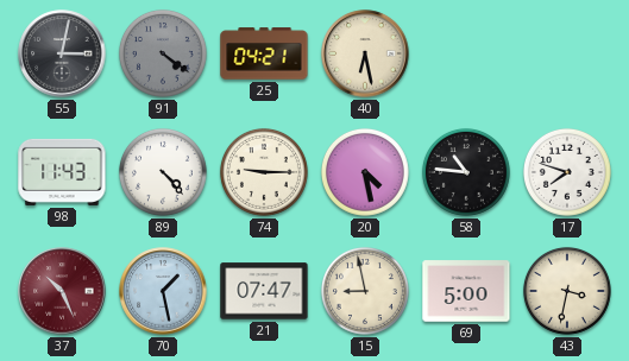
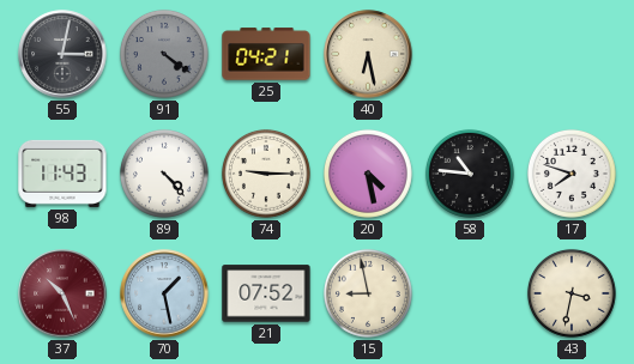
21: 07:47 -> 07:52 (266, 293)
69: 5:00 -> none (466, 291)
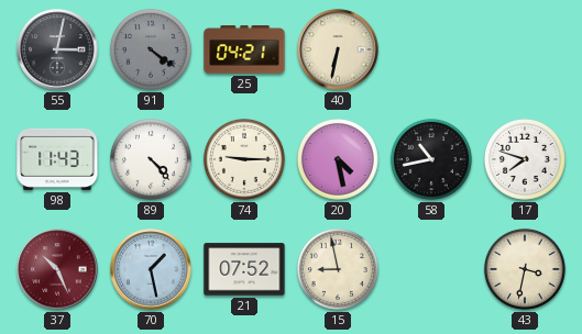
40: 6:28 -> 6:32 (338, 49)
58: 10:46 -> 10:43 (431, 159)
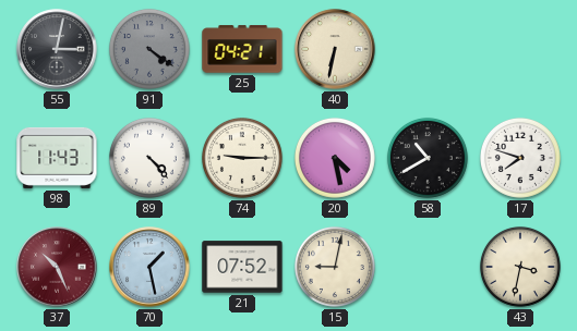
58: 10:43 -> 10:40 (428, 158)
15: 8:58 -> 9:02 (335, 267)
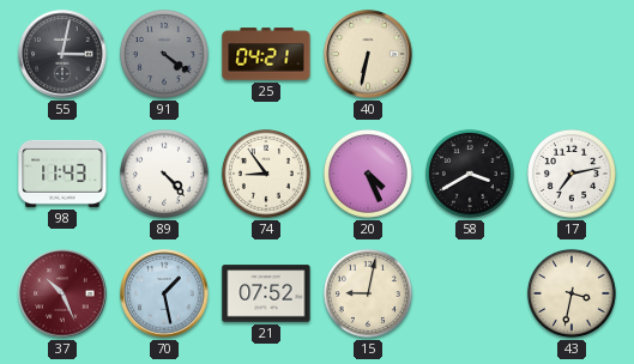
74: 9:15 -> 8:54 (266, 174)
20: 4:28 -> 4:26 (368, 174)
58: 10:40 -> 3:40 (470, 174)
17: 7:48 -> 7:13 (572, 174)
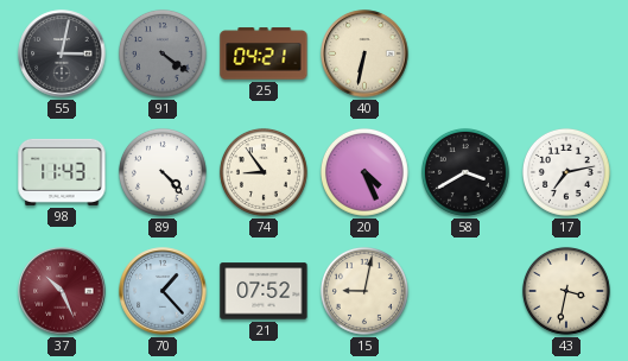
70: 1:28 -> 1:23 (163, 291)
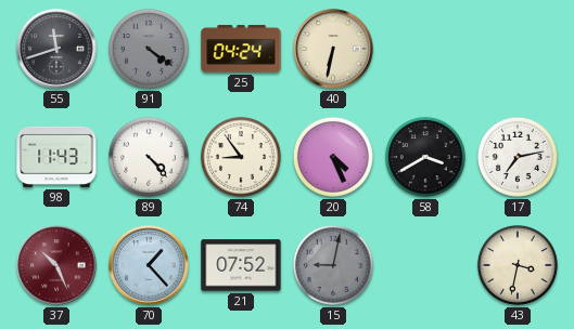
55: 3:02 -> 11:42 (56, 49)
25: 04:21 -> 04:24 (241, 49)
15 dial: cream -> grey (333, 265)
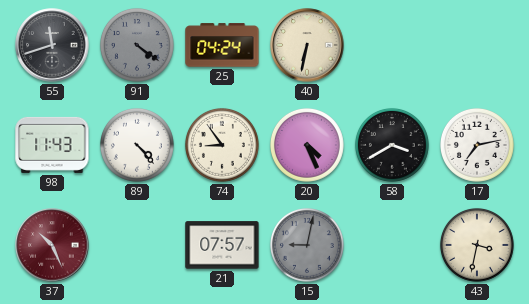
70: 1:23 -> none (149, 265)
21: 07:52 -> 07:57 (222, 245)
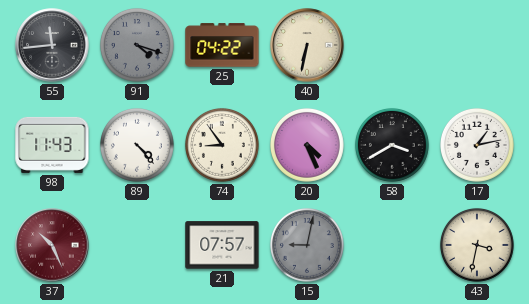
55: 11:42 -> 11:44 (52, 45)
91: 4:21 -> 4:18 (137, 45)
25: 04:24 -> 04:22 (222, 45)
17: 7:13 -> 1:13 (477, 145)
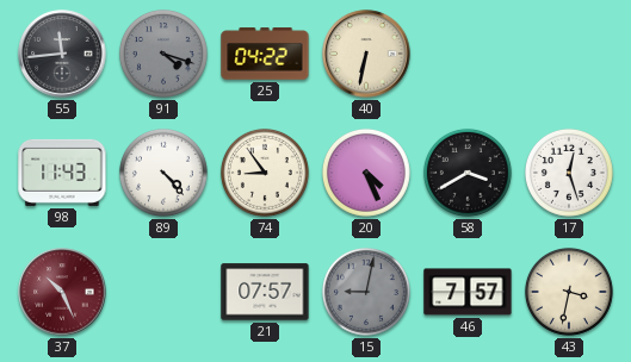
17: 1:13 -> 12:27 (569, 173)
46: none -> 7:57 (468, 292)
